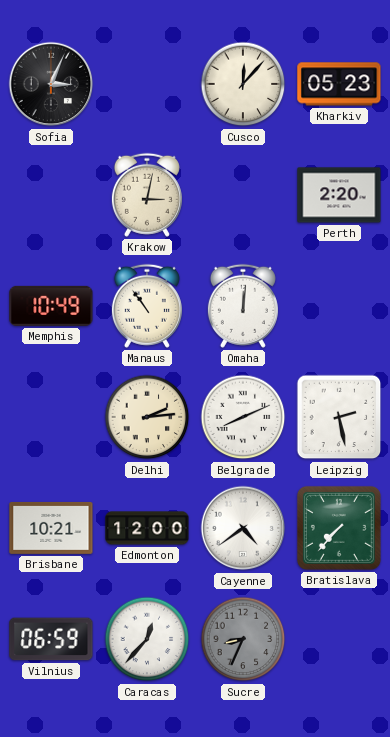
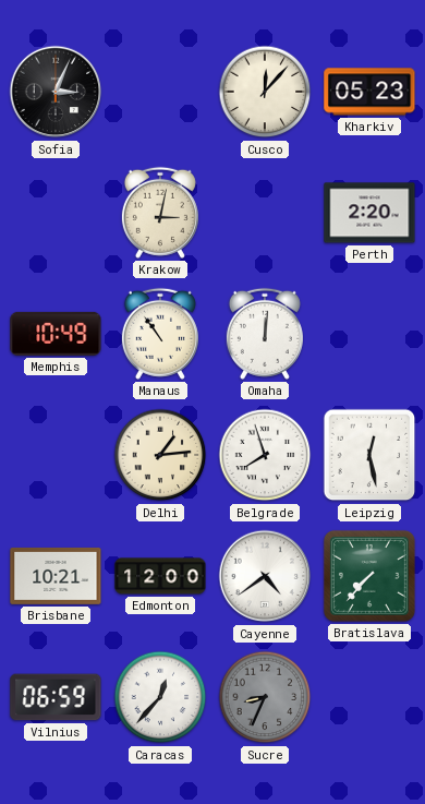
Delhi: 2:14 -> 1:14 (160, 455)
Belgrade: 8:11 -> 7:57 (265, 455)
Leipzig: 2:28 -> 12:28 (369, 455)
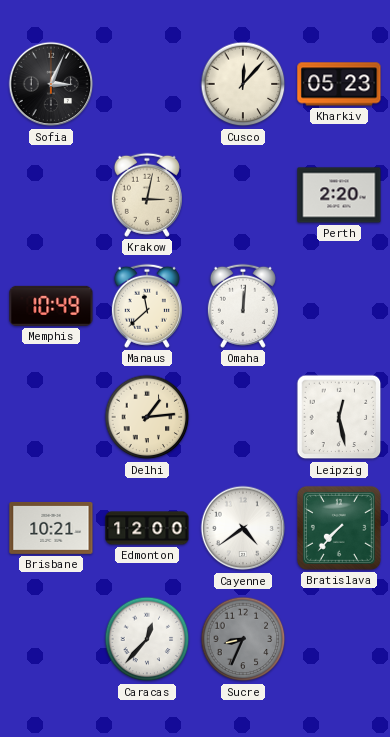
Manaus: 10:54 -> 11:38 (147, 306)
Belgrade: 7:57 -> none (265, 455)
Vilnius: 06:59 -> none (56, 697)
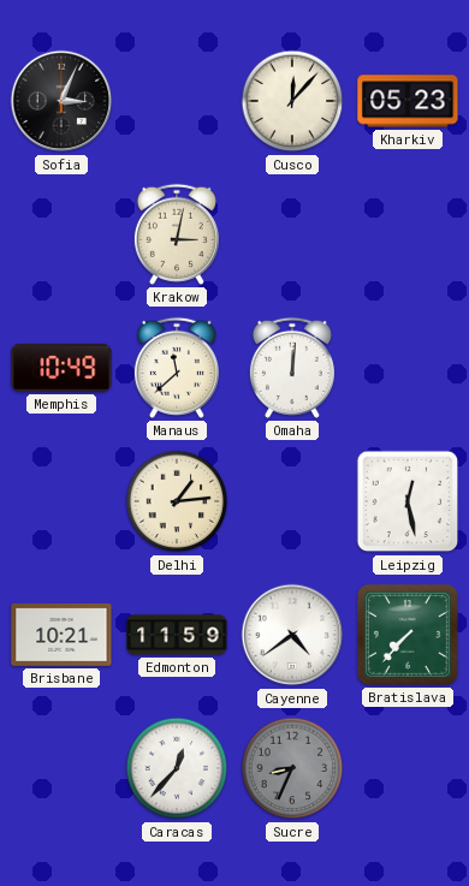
Perth: 2:20 -> none (339, 195)
Edmonton: 12:00 -> 11:59 (177, 635)
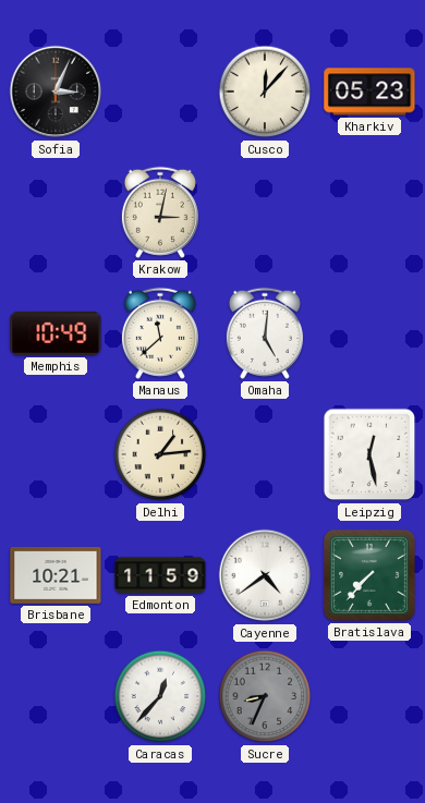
Omaha: 12:01 -> 5:01 (265, 333)
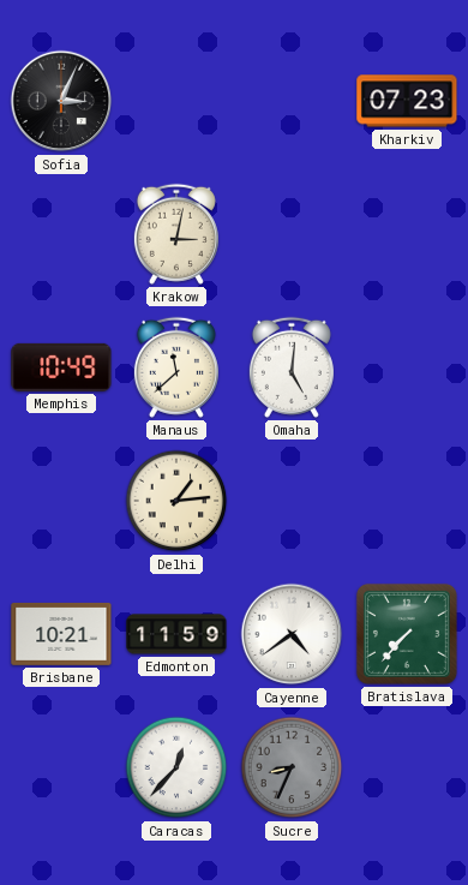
Cusco: 12:07 -> none (265, 92)
Kharkiv: 05:23 -> 07:23 (407, 101)
Leipzig: 12:28 -> none (369, 454)
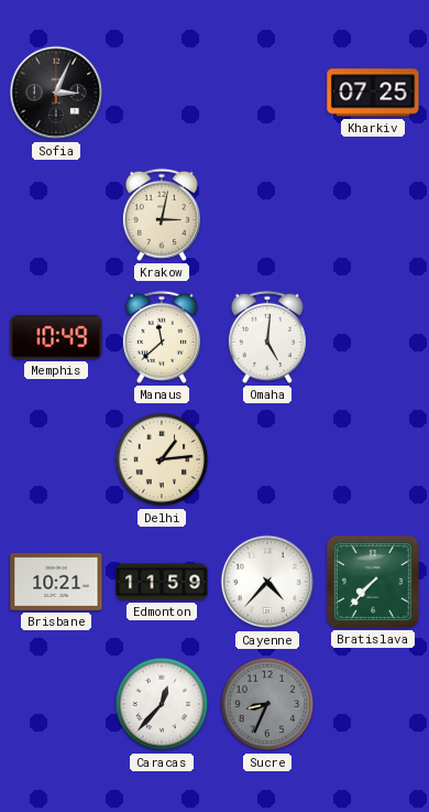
Kharkiv: 07:23 -> 07:25 (373, 93)
Cayenne: 4:39 -> 4:37 (267, 582)
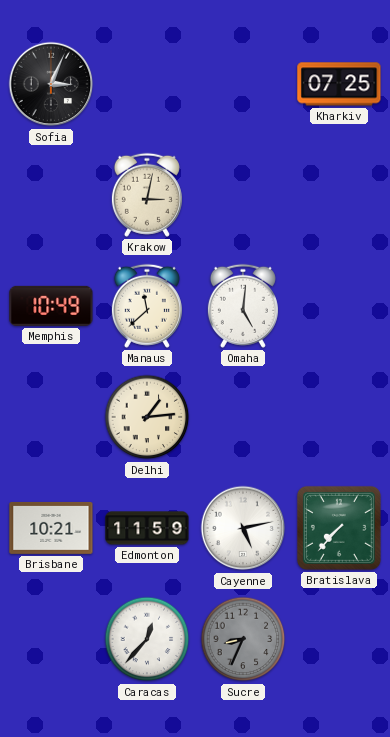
Cayenne: 4:37 -> 5:13 (243, 528)
